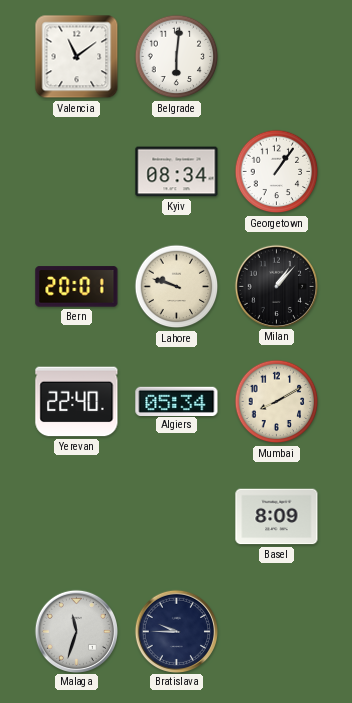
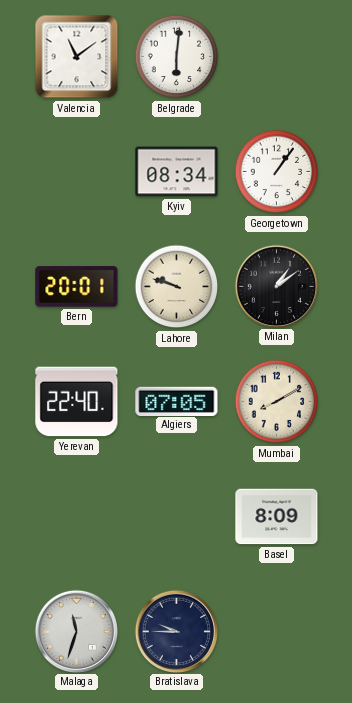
Milan: 1:07 -> 1:09 (276, 286)
Algiers: 05:34 -> 07:05 (177, 401)
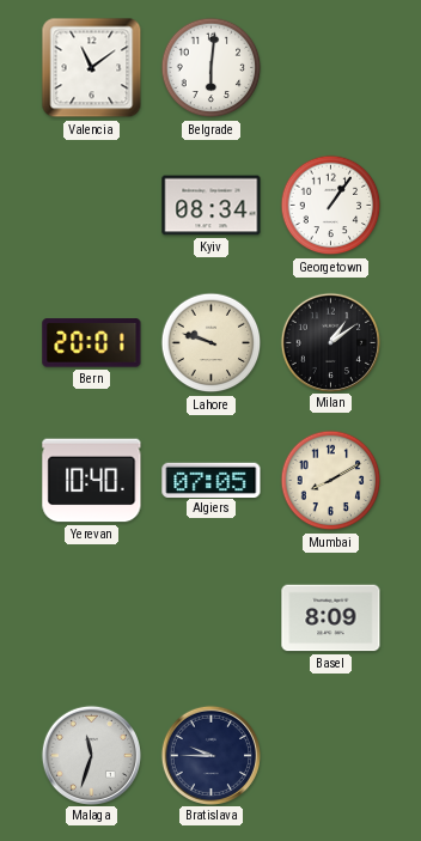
Yerevan: 22:40 -> 10:40 (92, 481)
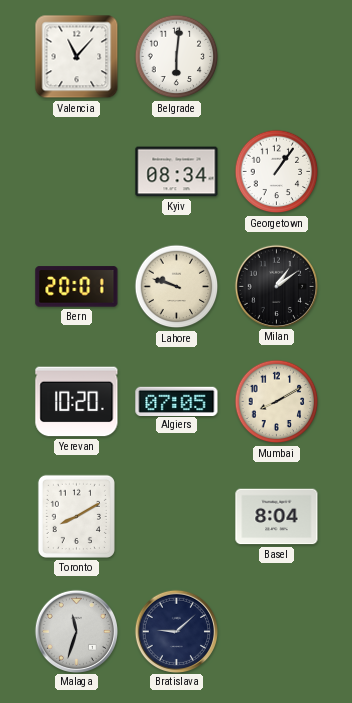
Valencia: 11:09 -> 11:07 (77, 57)
Yerevan: 10:40 -> 10:20 (77, 402)
Toronto: none -> 8:10 (76, 516)
Basel: 8:09 -> 8:04 (277, 517)
Bratislava: 9:45 -> 9:08 (176, 631)
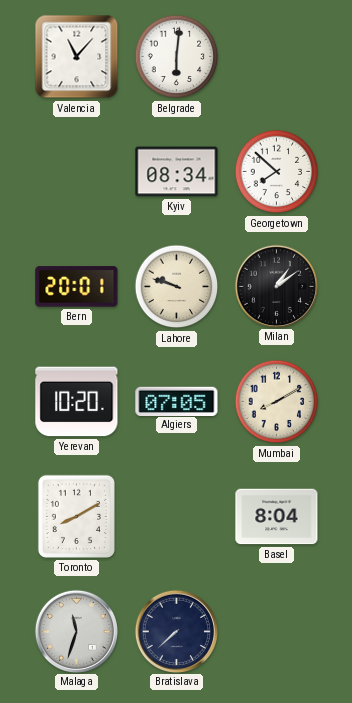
Georgetown: 1:06 -> 7:52 (277, 172)
Bratislava: 9:08 -> 7:38 (176, 631)
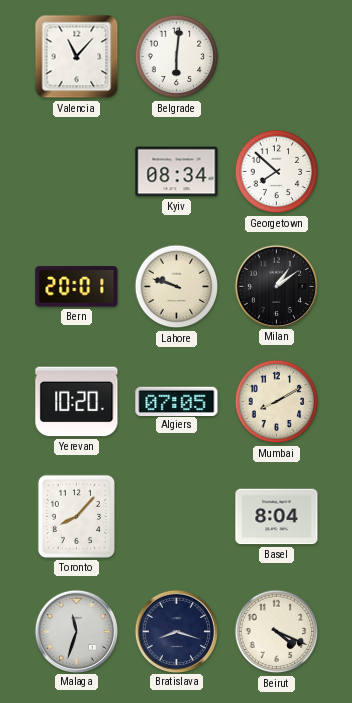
Toronto: 8:10 -> 8:07 (76, 516)
Bratislava: 7:38 -> 8:18 (176, 631)
Beirut: none -> 4:19 (277, 632)
